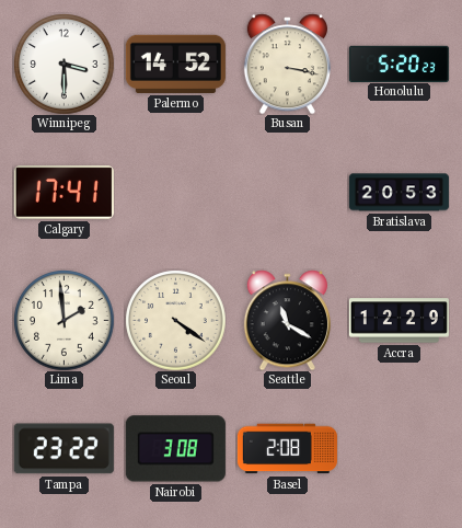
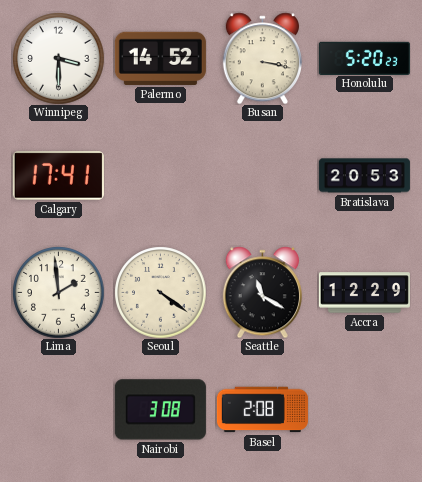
Tampa: 23:22 -> none (63, 449)
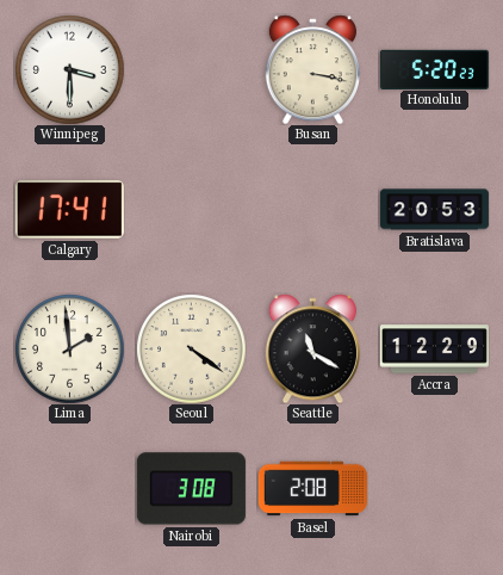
Palermo: 14:52 -> none (160, 58)
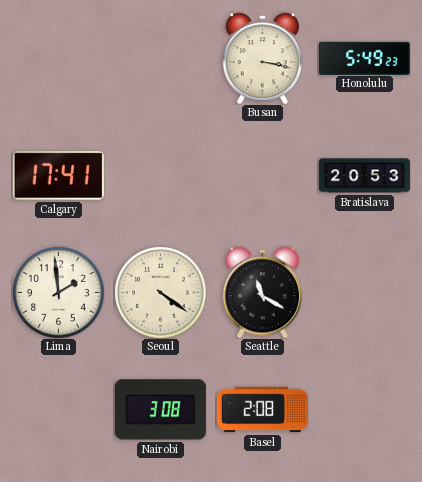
Winnipeg: 3:30 -> none (69, 69)
Honolulu: 5:20 -> 5:49 (364, 58)
Accra: 12:29 -> none (434, 350)
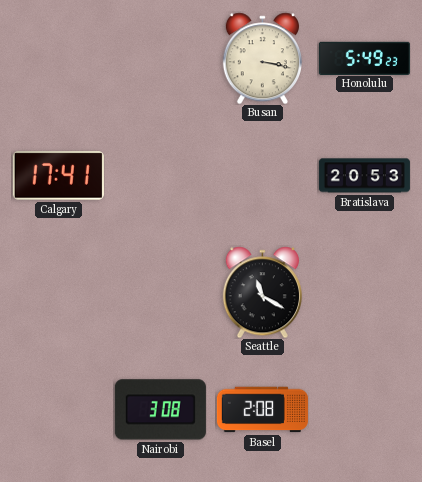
Lima: 1:59 -> none (58, 292)
Seoul: 4:21 -> none (160, 292)
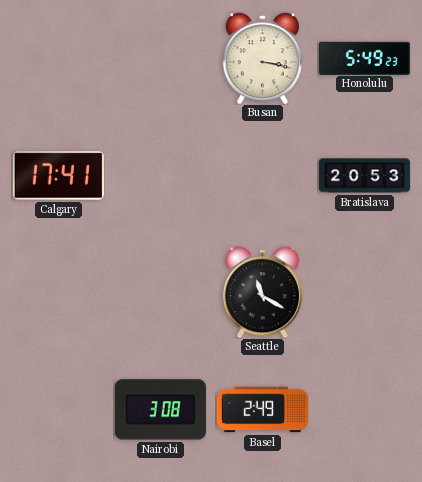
Basel: 2:08 -> 2:49 (262, 410)
